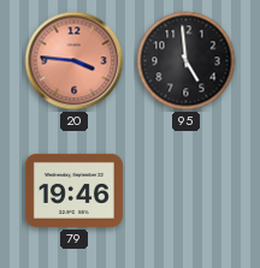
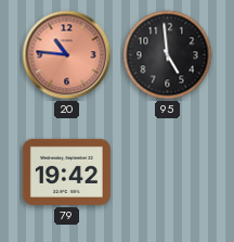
20: 3:46 -> 10:46 (67, 55)
79: 19:46 -> 19:42 (66, 171)
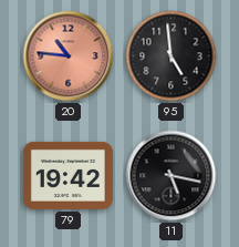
11: none -> 5:17 (172, 176)
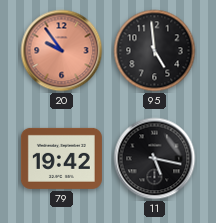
20: 10:46 -> 9:54 (62, 51)
